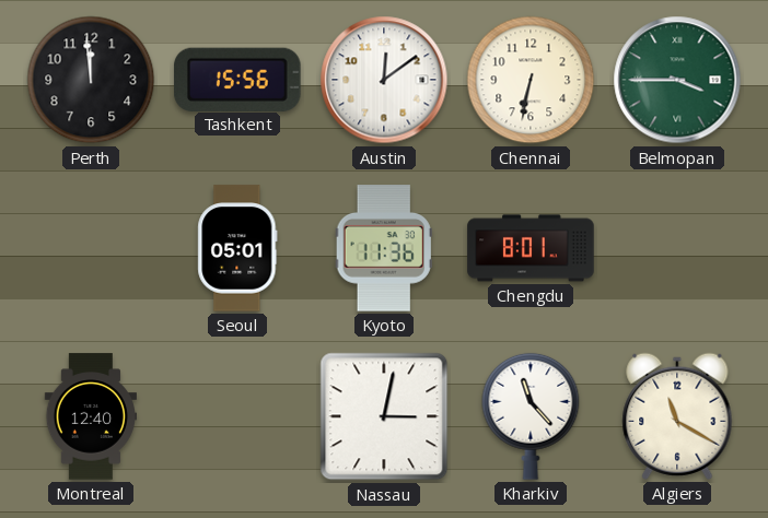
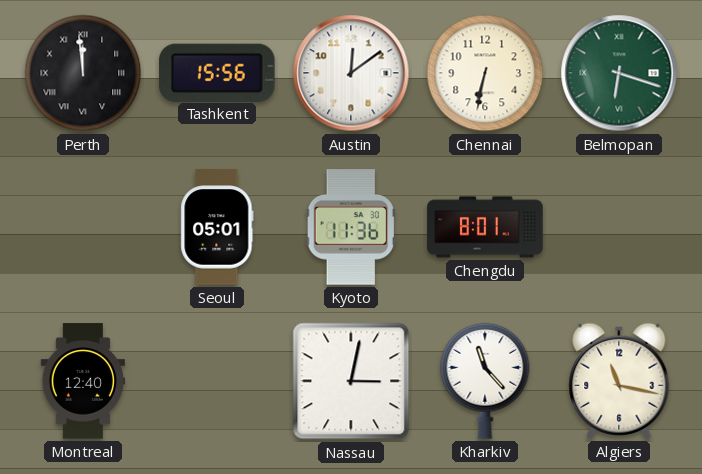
Perth numerals: Arabic -> Roman (83, 73)
Belmopan: 3:45 -> 6:18 (619, 73)
Algiers: 11:20 -> 11:17 (619, 381)
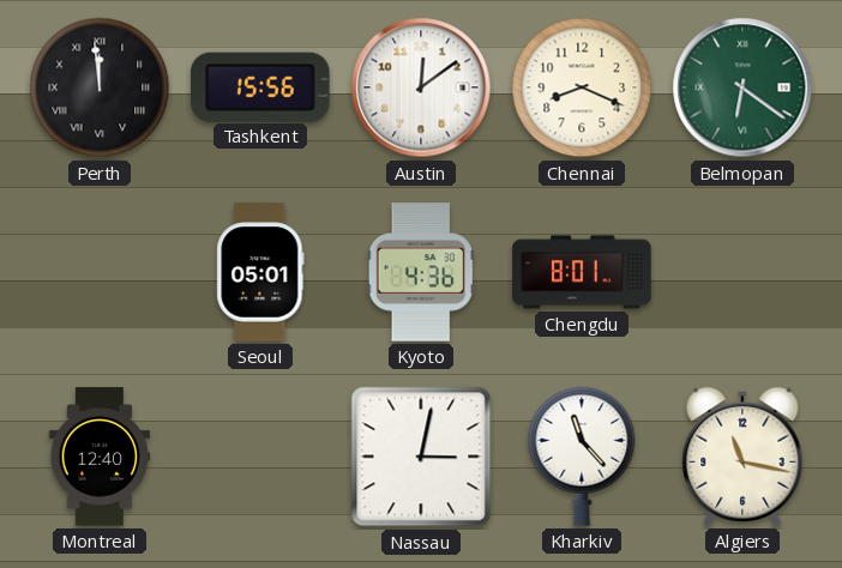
Chennai: 6:32 -> 8:19 (582, 87)
Belmopan: 6:18 -> 6:21 (742, 87)
Kyoto: 11:36 -> 4:36 (421, 272)
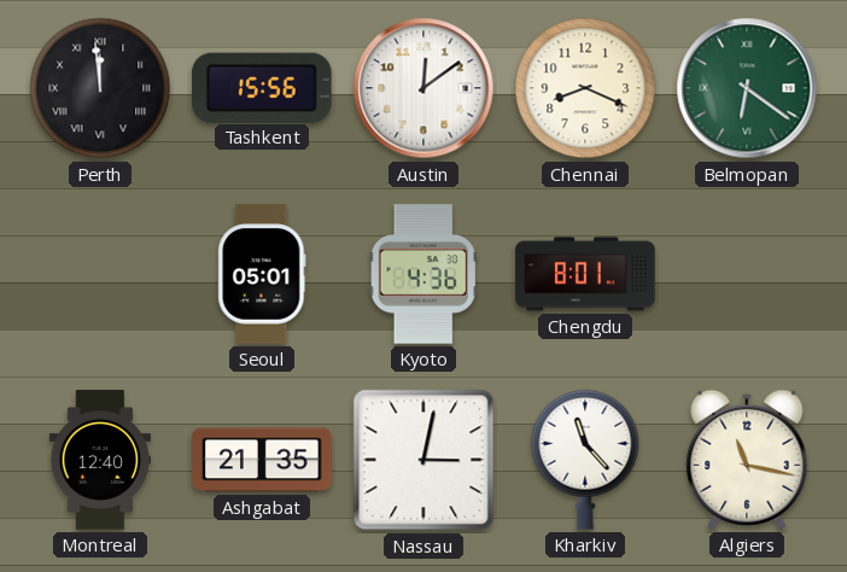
Ashgabat: none -> 21:35 (262, 460)
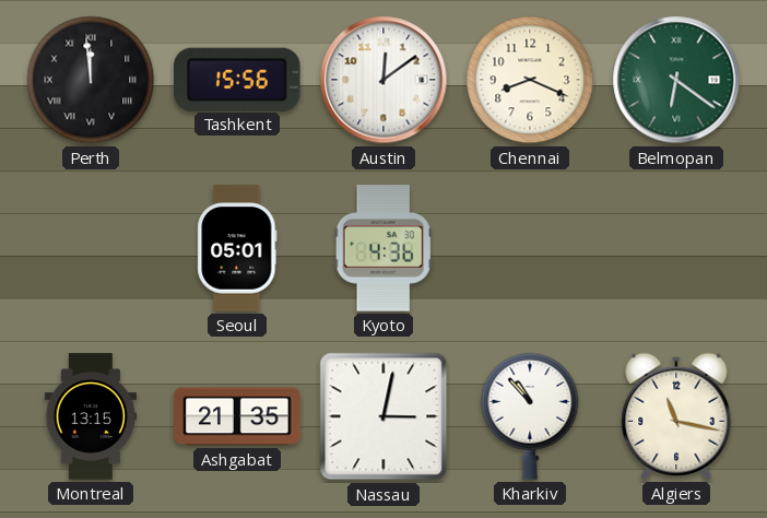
Chengdu: 8:01 -> none (585, 274)
Montreal: 12:40 -> 13:15 (90, 416)
Kharkiv: 11:23 -> 10:53 (530, 416)
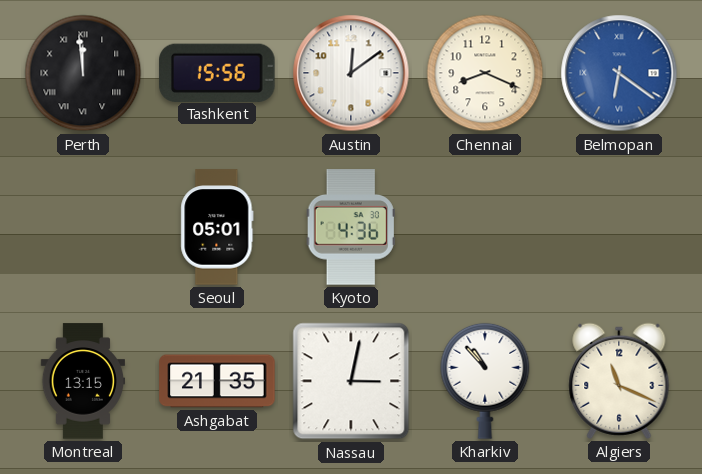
Belmopan dial: green -> blue (619, 73)
Algiers: 11:17 -> 11:19 (619, 381)
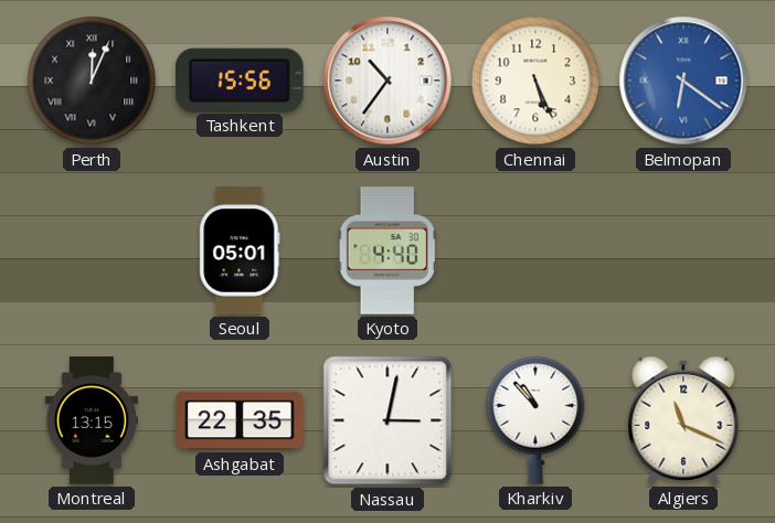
Perth: 11:59 -> 12:04 (92, 81)
Austin: 12:09 -> 10:36 (387, 81)
Chennai: 8:19 -> 5:26 (535, 81)
Kyoto: 4:36 -> 4:40 (387, 250)
Ashgabat: 21:35 -> 22:35 (240, 420)
